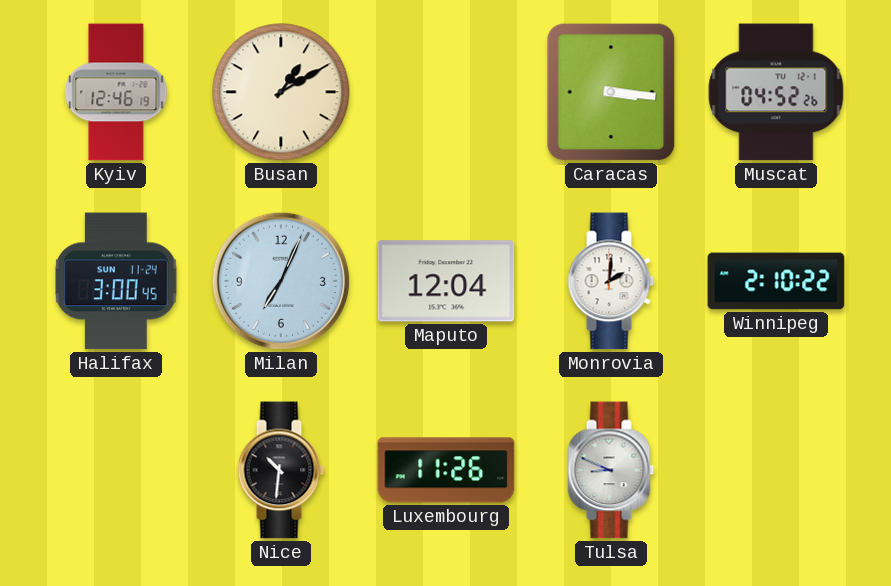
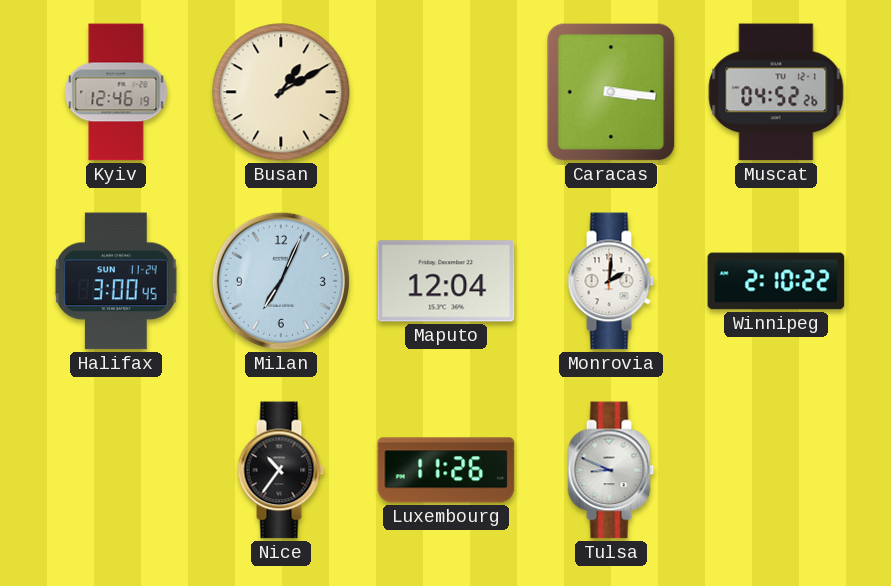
Nice: 10:31 -> 10:36 (281, 470)
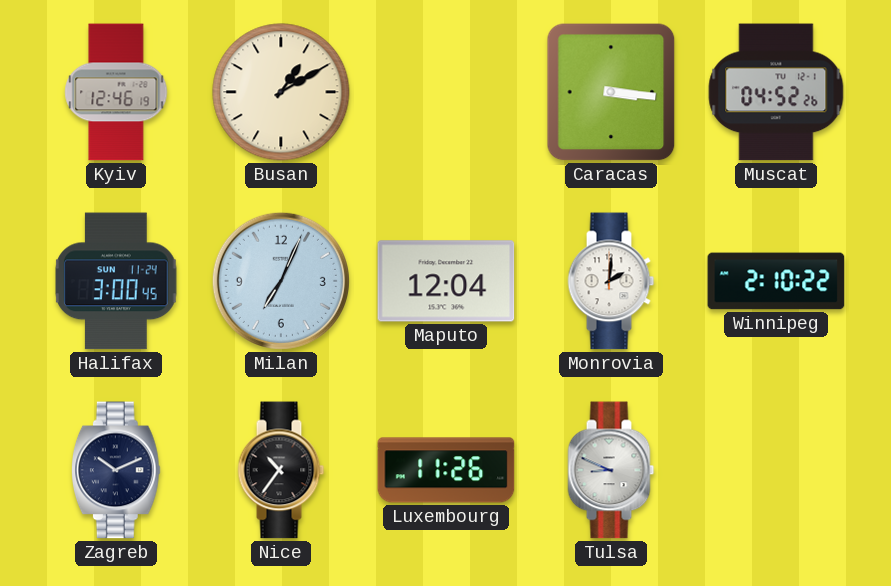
Zagreb: none -> 10:11 (116, 470)
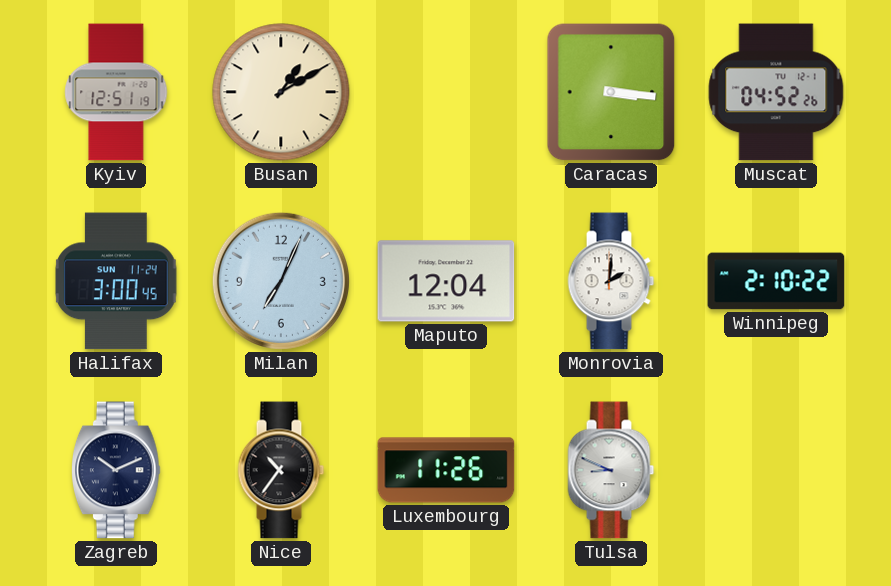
Kyiv: 12:46 -> 12:51 (116, 92)
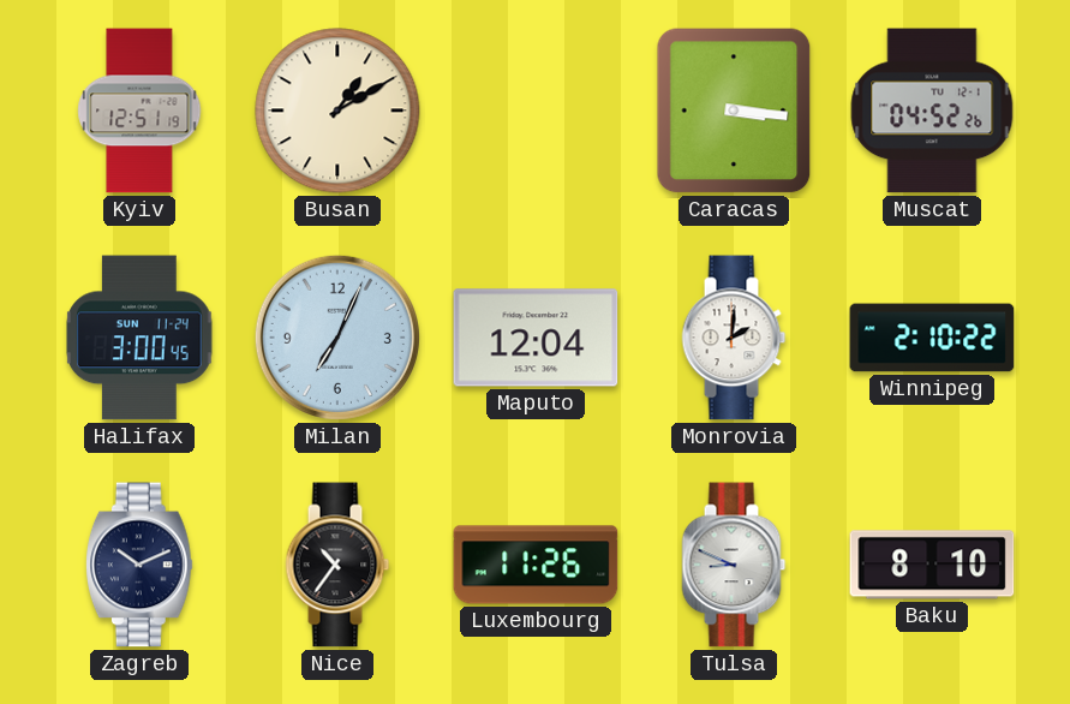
Baku: none -> 8:10 (932, 565)
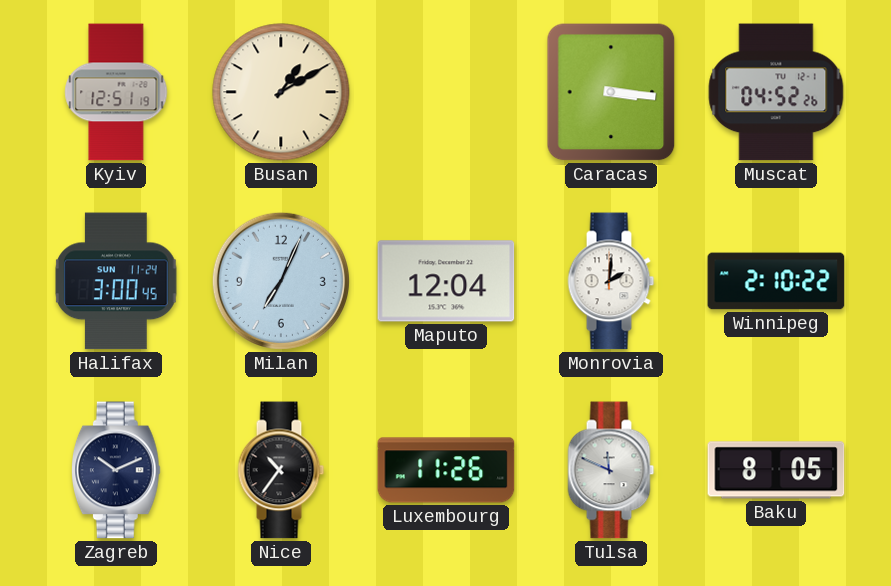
Tulsa: 8:49 -> 11:49 (611, 470)
Baku: 8:10 -> 8:05 (776, 470)
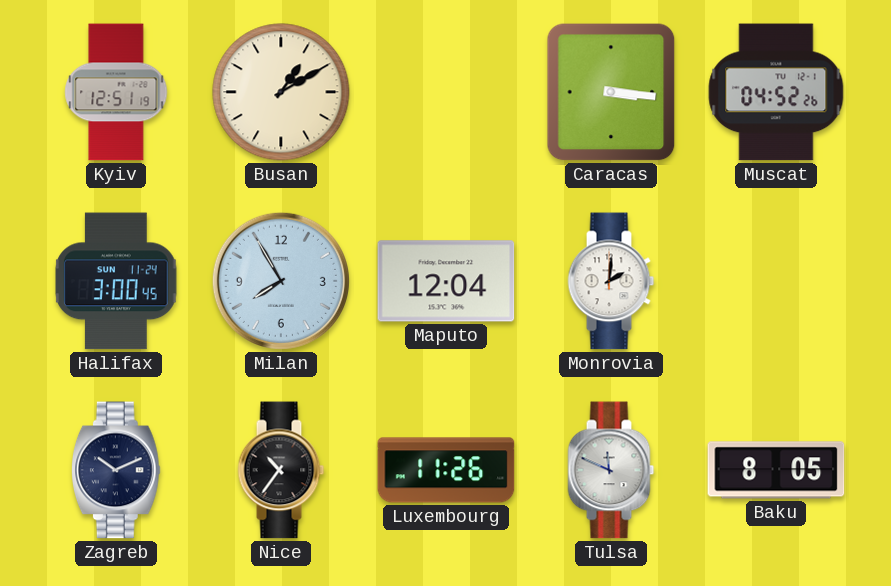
Milan: 7:04 -> 7:55 (281, 281)
Winnipeg: 2:10 -> none (776, 281)
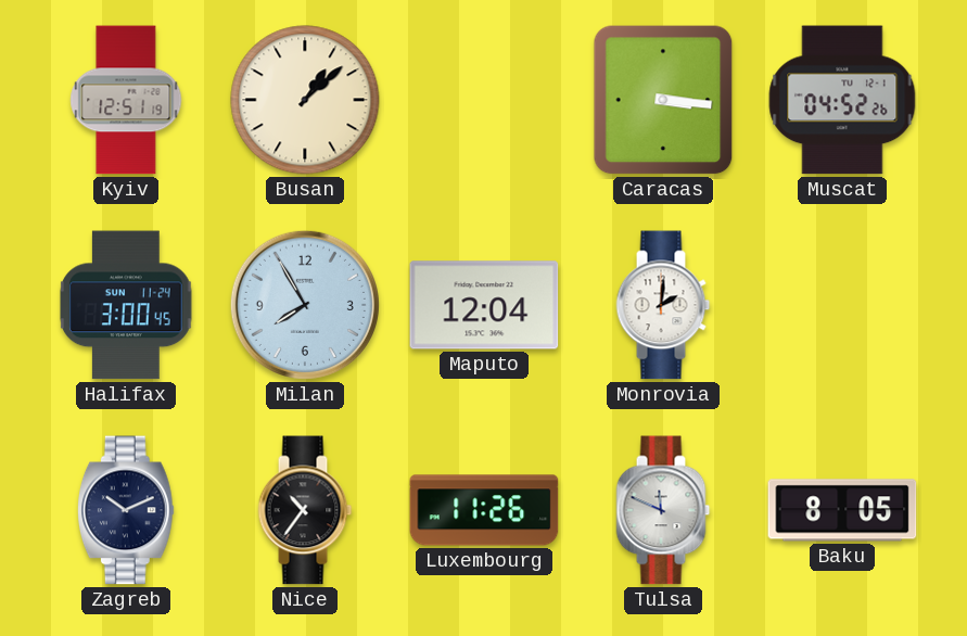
Busan: 1:10 -> 1:08 (305, 100)
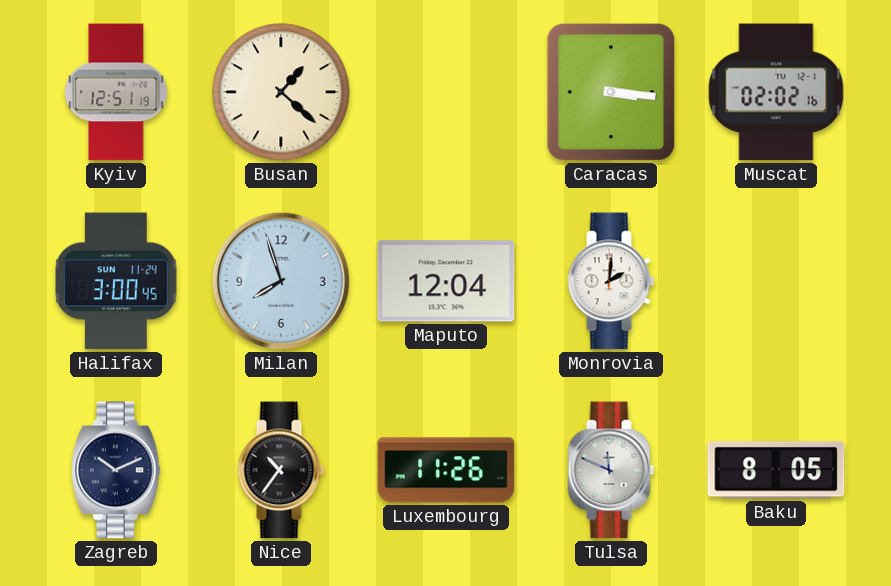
Busan: 1:08 -> 1:22 (281, 92)
Muscat: 04:52 -> 02:02 (776, 92)
Milan: 7:55 -> 7:57 (281, 281)
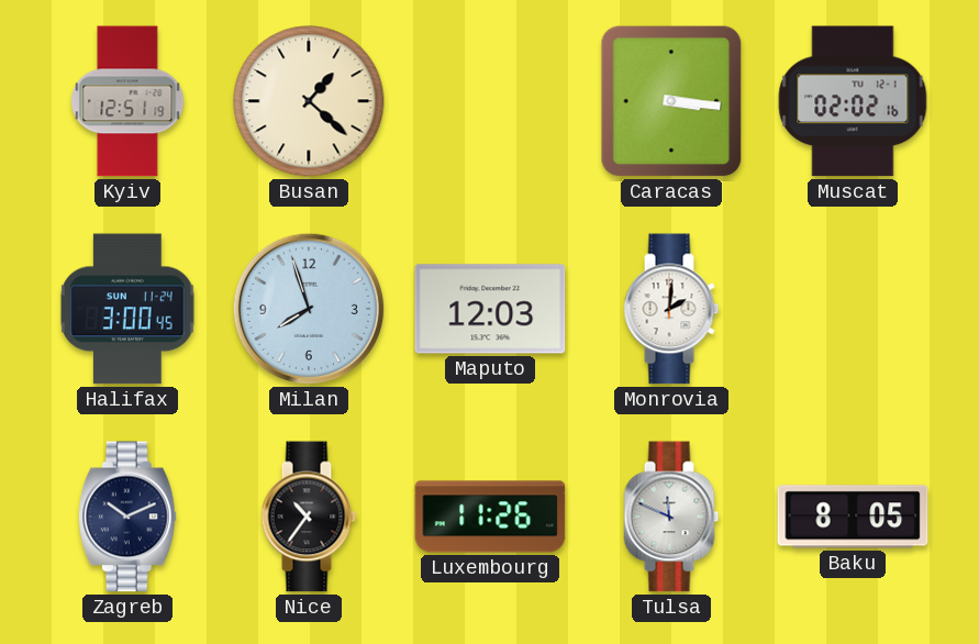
Maputo: 12:04 -> 12:03 (490, 309)
